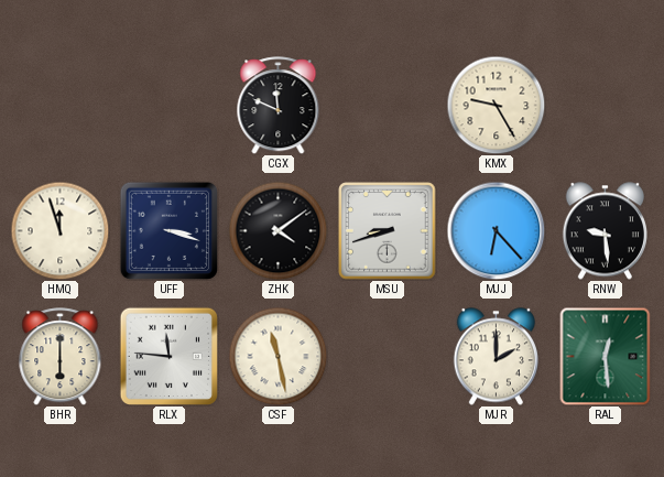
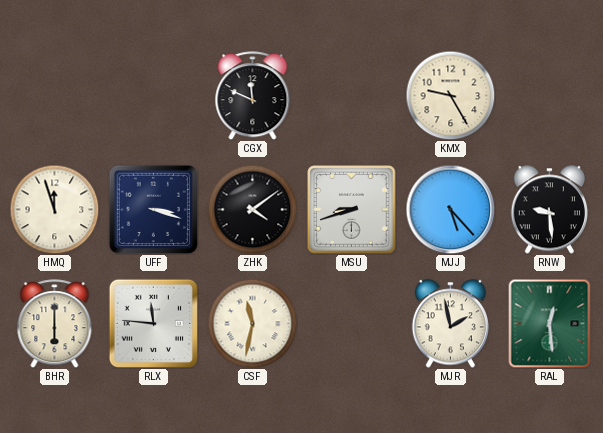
MJJ: 6:23 -> 5:23 (450, 209)
CSF: 11:28 -> 11:32 (252, 323)
MJR: 2:00 -> 1:58 (450, 324)
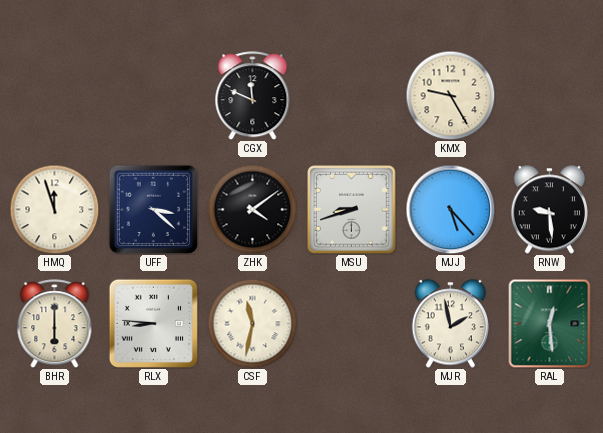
UFF: 3:18 -> 3:22 (153, 209)
RLX: 11:46 -> 8:46 (153, 323)
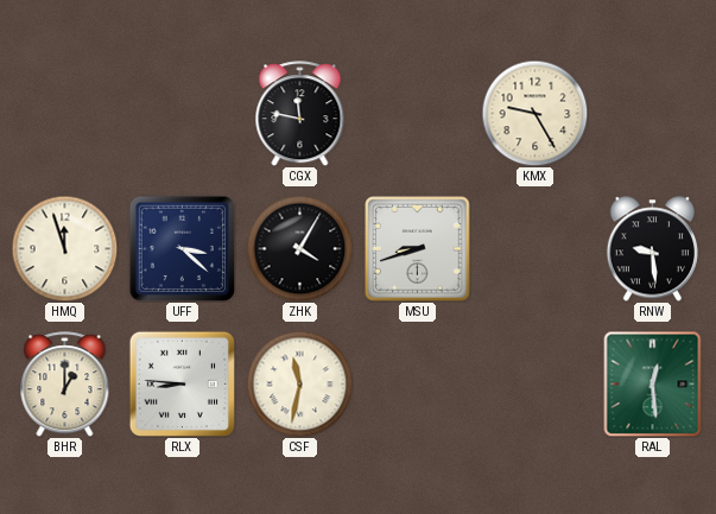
CGX: 11:49 -> 11:47 (300, 114)
ZHK: 4:09 -> 4:05 (299, 248)
MJJ: 5:23 -> none (450, 209)
BHR: 6:00 -> 1:00 (65, 385)
MJR: 1:58 -> none (450, 324)
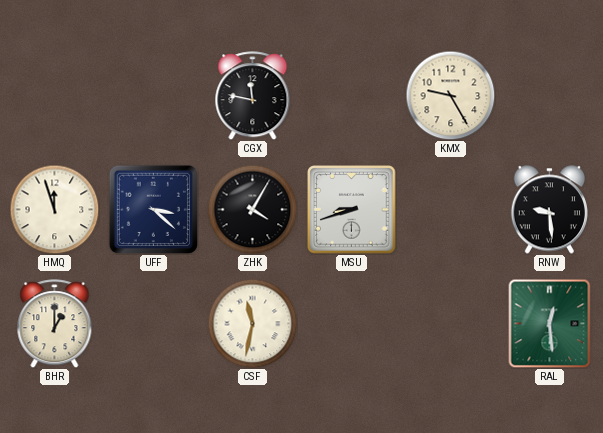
RLX: 8:46 -> none (182, 383)
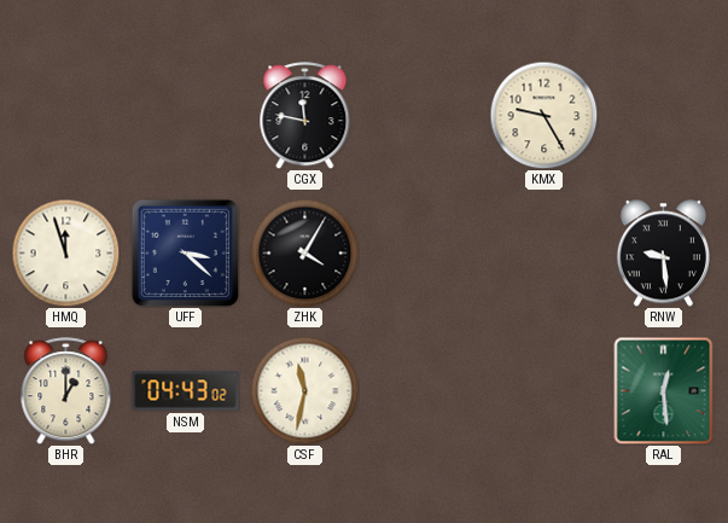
MSU: 8:42 -> none (352, 210)
NSM: none -> 04:43 (186, 391)
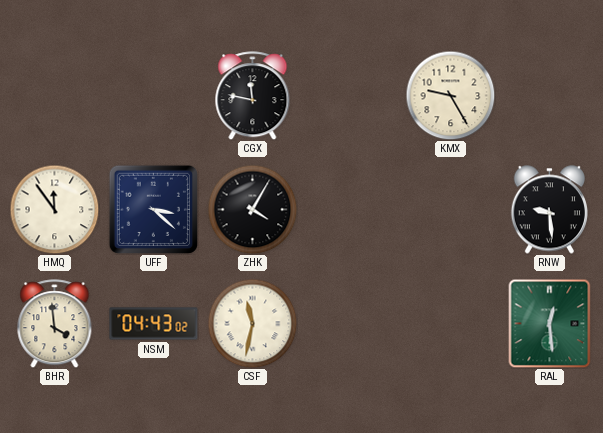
HMQ: 11:57 -> 11:54 (54, 209)
BHR: 1:00 -> 3:59 (55, 324)
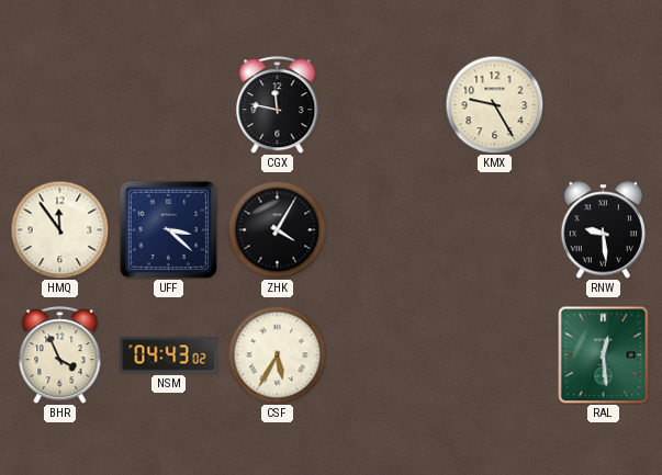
BHR: 3:59 -> 3:56 (60, 355)
CSF: 11:32 -> 5:35 (277, 354)
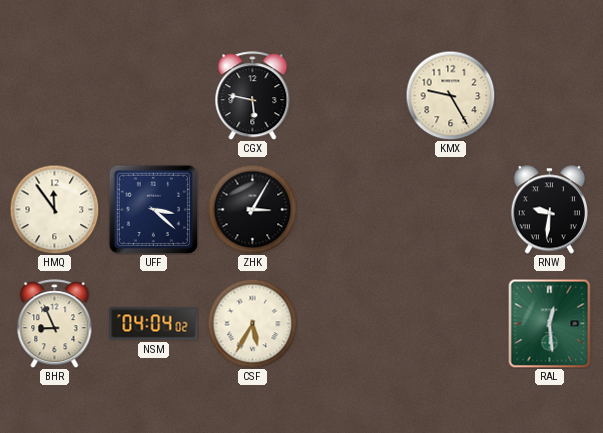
CGX: 11:47 -> 5:47 (253, 96)
ZHK: 4:05 -> 3:05 (252, 209)
RNW: 9:29 -> 9:31 (549, 210)
BHR: 3:56 -> 8:56 (55, 324)
NSM: 04:43 -> 04:04 (154, 324)
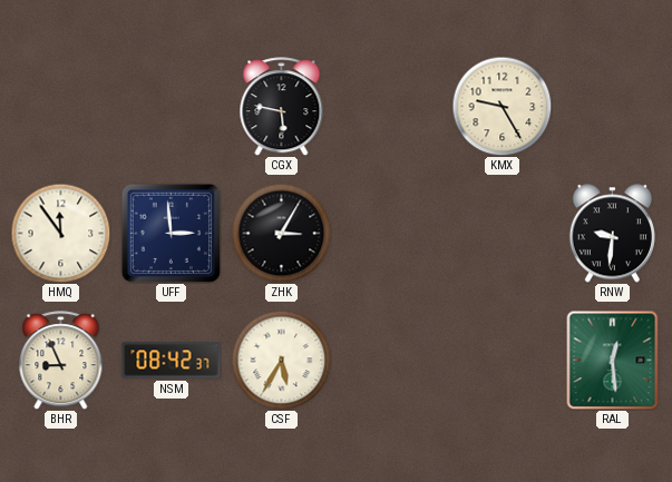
UFF: 3:22 -> 2:59 (171, 233)
NSM: 04:04 -> 08:42 (172, 361)
